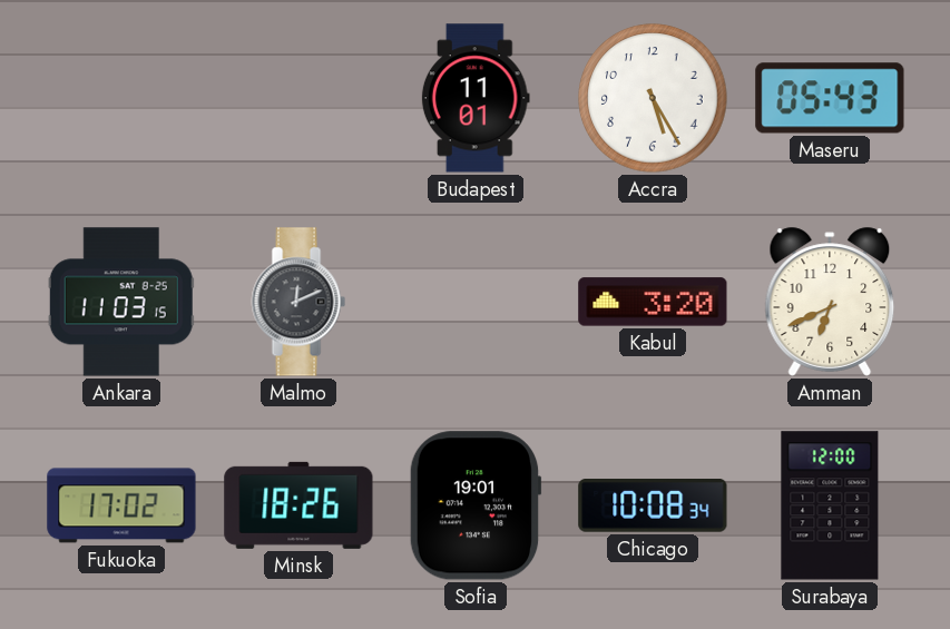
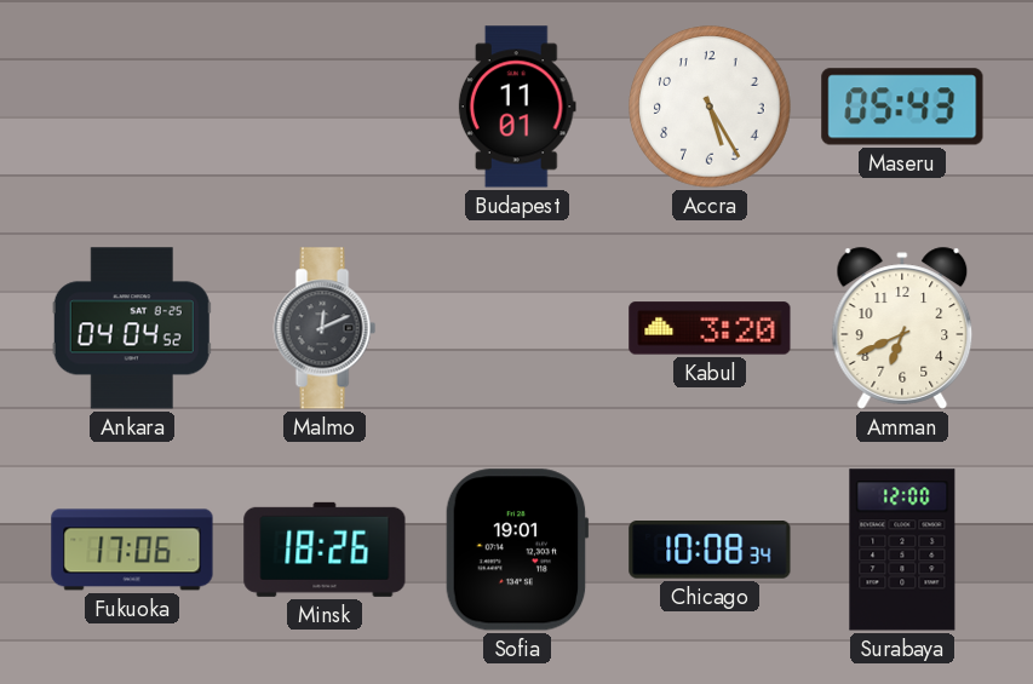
Ankara: 11:03 -> 04:04 (132, 328)
Fukuoka: 17:02 -> 17:06 (132, 550)
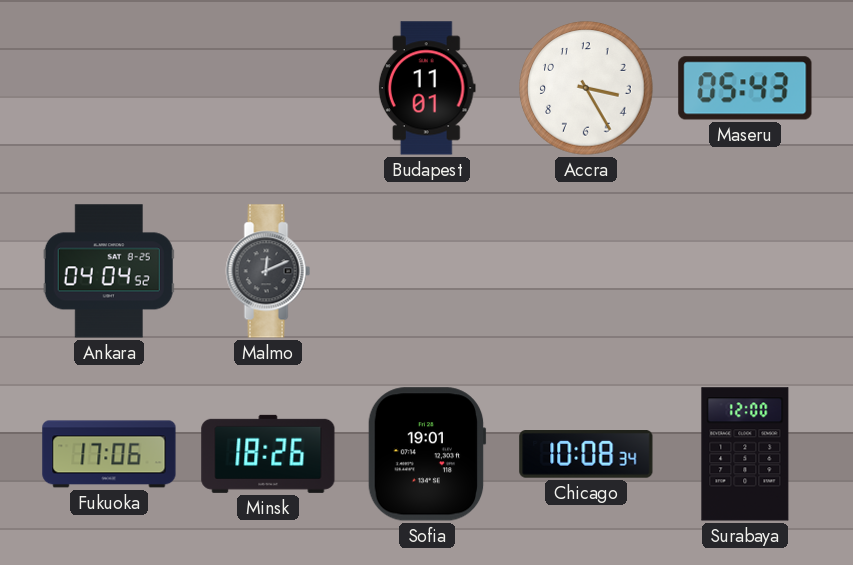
Accra: 5:25 -> 3:25 (586, 88)
Kabul: 3:20 -> none (710, 328)
Amman: 6:41 -> none (902, 328)
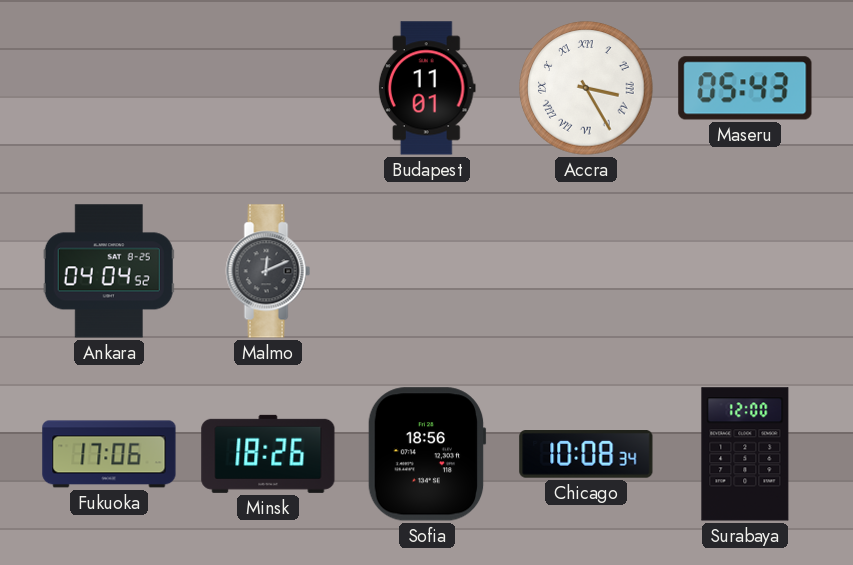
Accra numerals: Arabic -> Roman (586, 88)
Sofia: 19:01 -> 18:56 (427, 454)
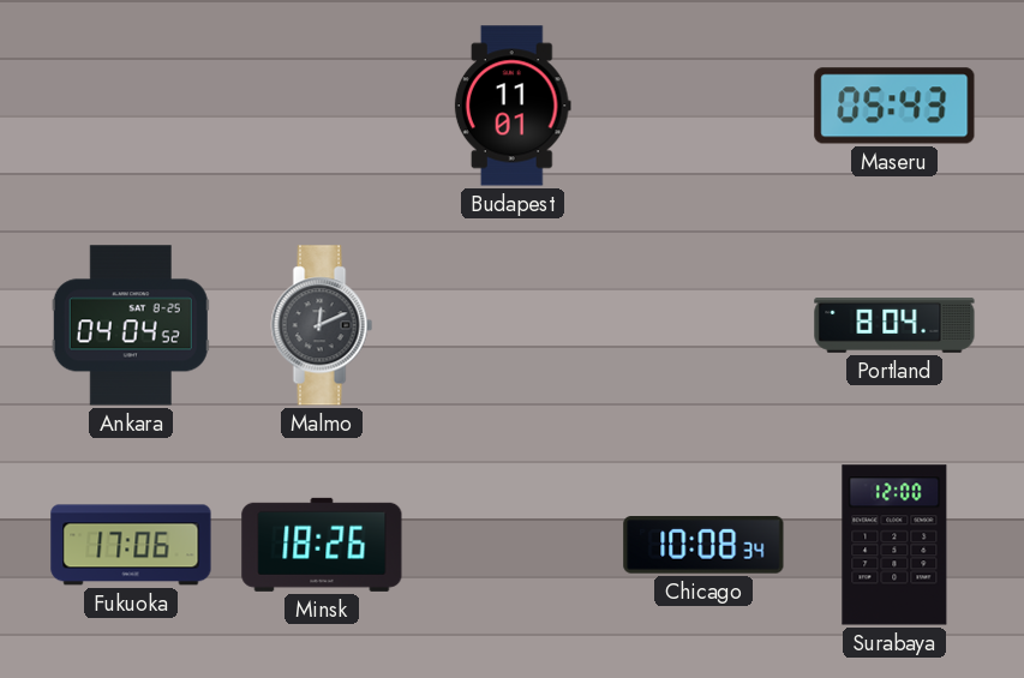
Accra: 3:25 -> none (586, 88)
Portland: none -> 8:04 (894, 325)
Sofia: 18:56 -> none (427, 454)
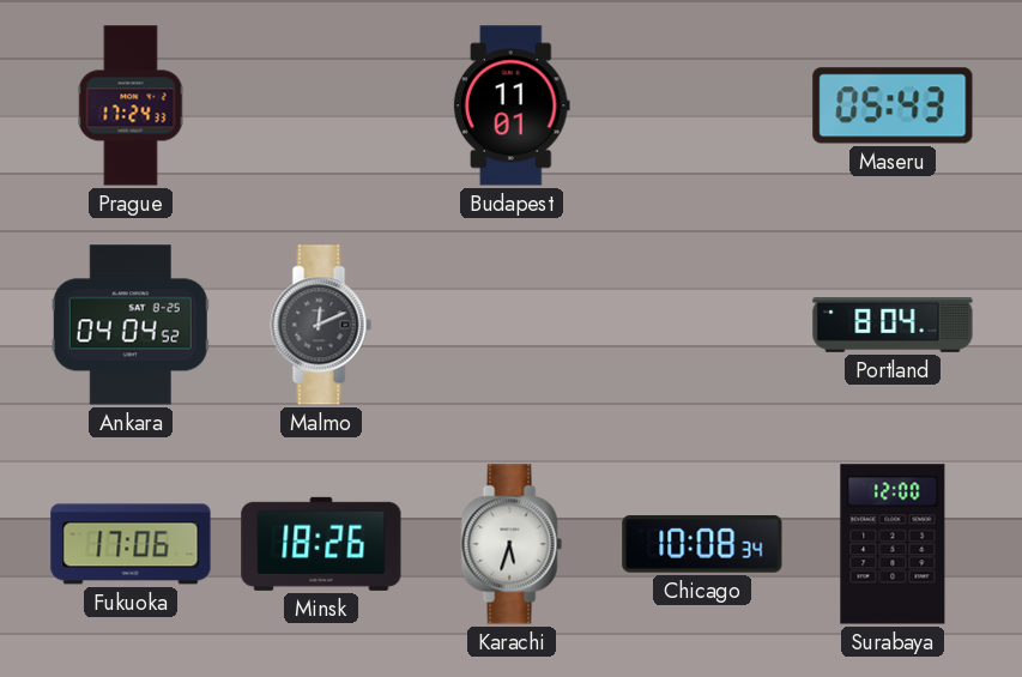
Prague: none -> 17:24 (131, 105)
Karachi: none -> 5:33 (512, 544)
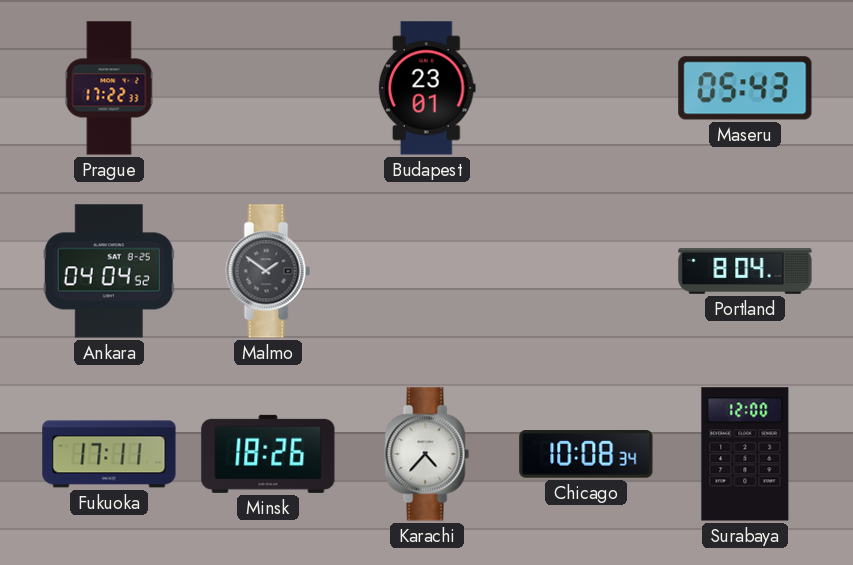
Prague: 17:24 -> 17:22 (109, 88)
Budapest: 11:01 -> 23:01 (427, 88)
Malmo: 12:11 -> 1:51 (268, 271)
Fukuoka: 17:06 -> 17:11 (109, 454)
Karachi: 5:33 -> 4:37 (427, 454)
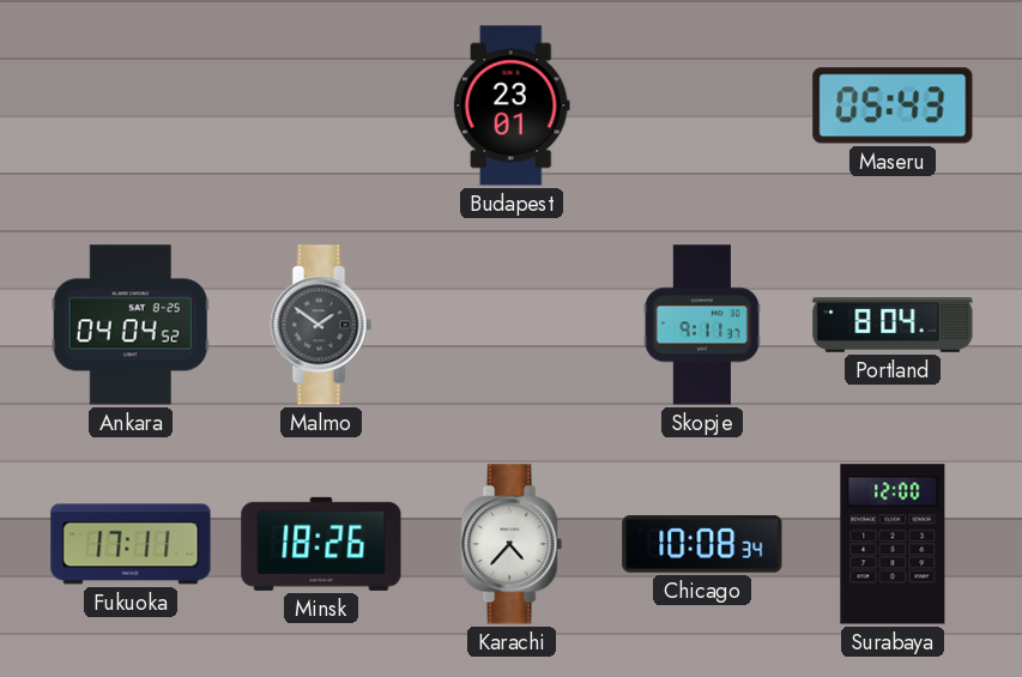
Prague: 17:22 -> none (109, 88)
Skopje: none -> 9:11 (702, 325)
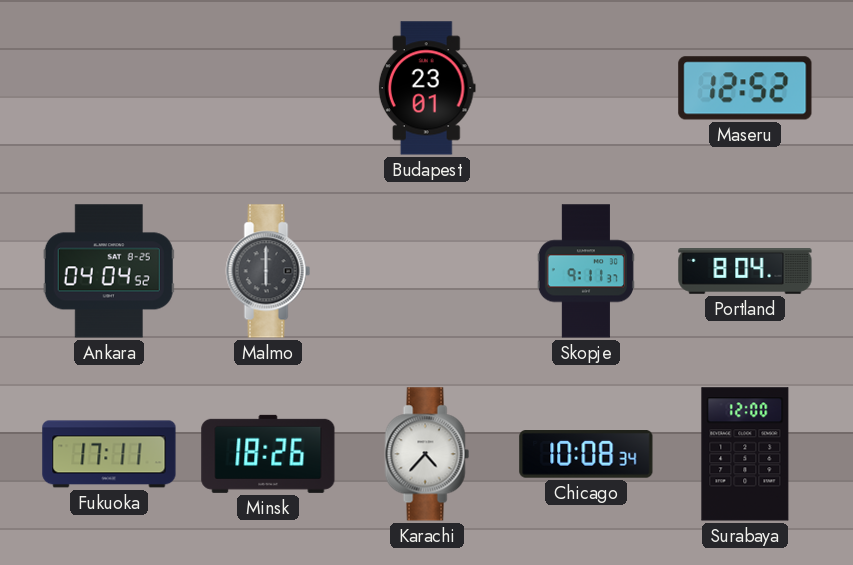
Maseru: 05:43 -> 12:52 (745, 88)
Malmo: 1:51 -> 6:00 (268, 271)
